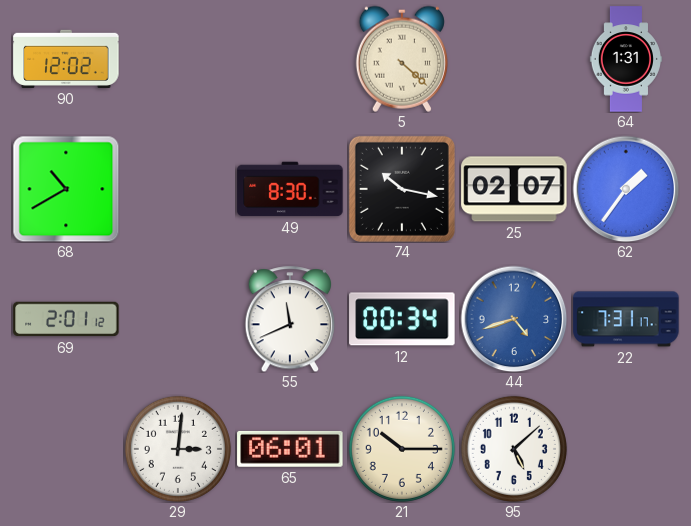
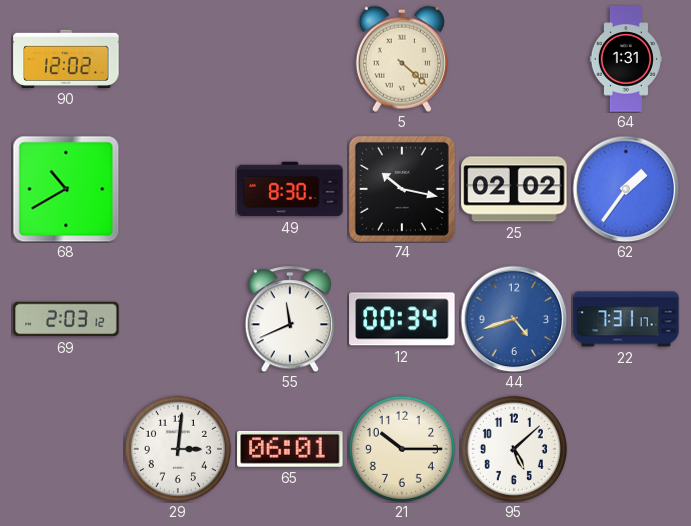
25: 02:07 -> 02:02 (514, 189)
69: 2:01 -> 2:03 (66, 319)
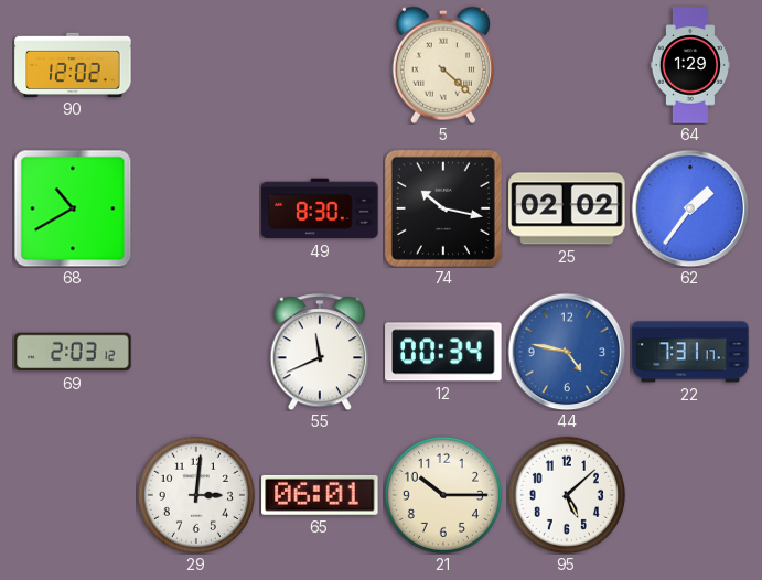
64: 1:31 -> 1:29 (689, 65)
44: 4:42 -> 4:47 (567, 352)
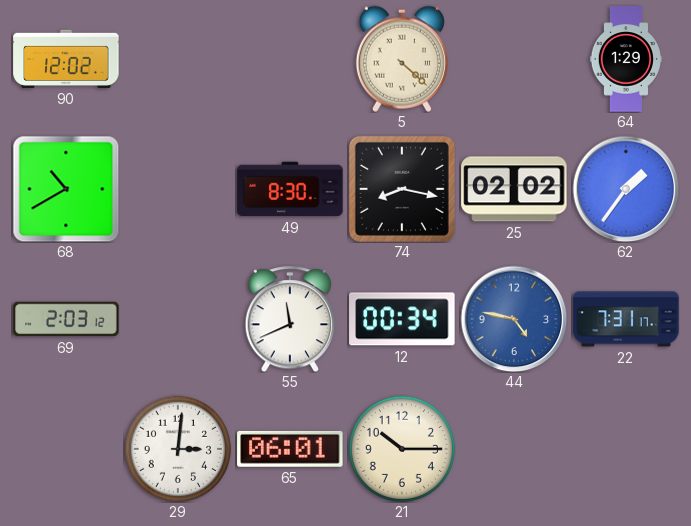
74: 10:17 -> 8:17 (402, 189)
95: 5:08 -> none (567, 495)
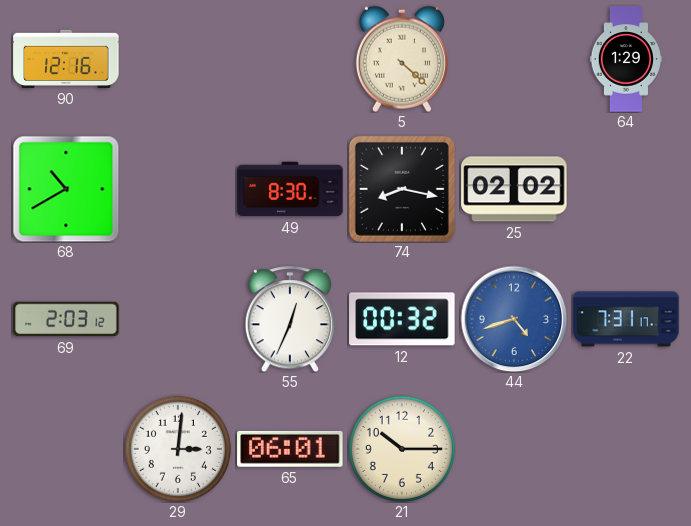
90: 12:02 -> 12:16 (66, 59)
62: 1:36 -> none (626, 189)
55: 11:41 -> 12:34 (290, 319)
12: 00:34 -> 00:32 (402, 319)
44: 4:47 -> 4:42 (514, 319)
